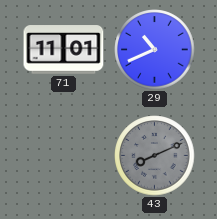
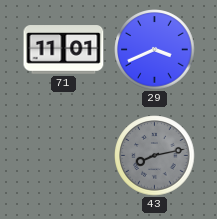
29: 10:41 -> 3:41 (155, 50)
43: 8:11 -> 8:13 (155, 156)
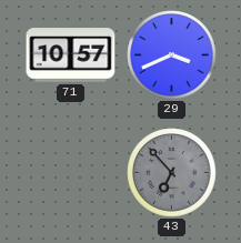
71: 11:01 -> 10:57 (71, 55)
43: 8:13 -> 6:53 (172, 173)
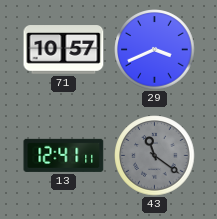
13: none -> 12:41 (64, 155)
43: 6:53 -> 11:21 (155, 156)
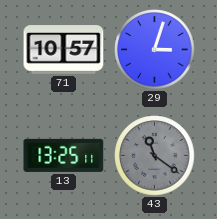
29: 3:41 -> 3:03 (155, 50)
13: 12:41 -> 13:25 (64, 155)
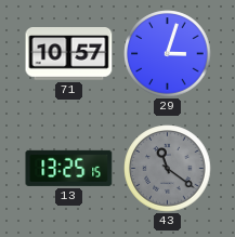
13: 13:25:11 -> 13:25:15 (69, 168)
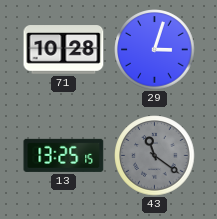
71: 10:57 -> 10:28 (64, 50)
